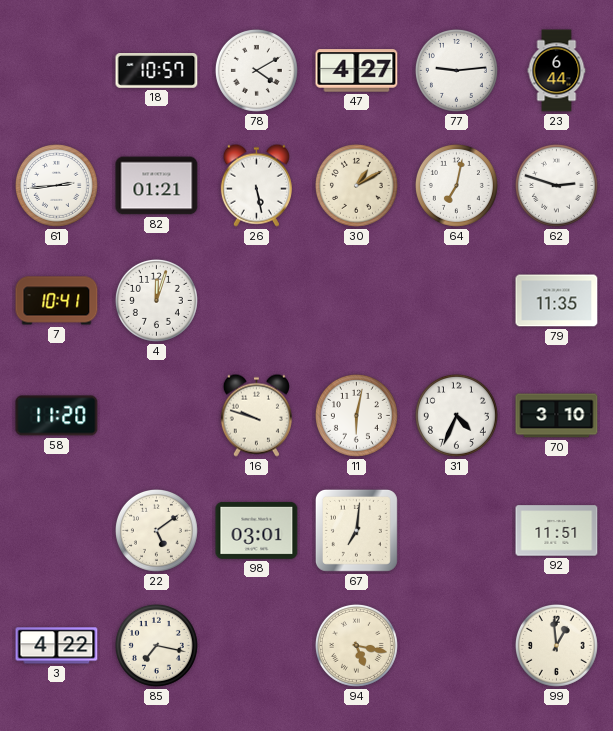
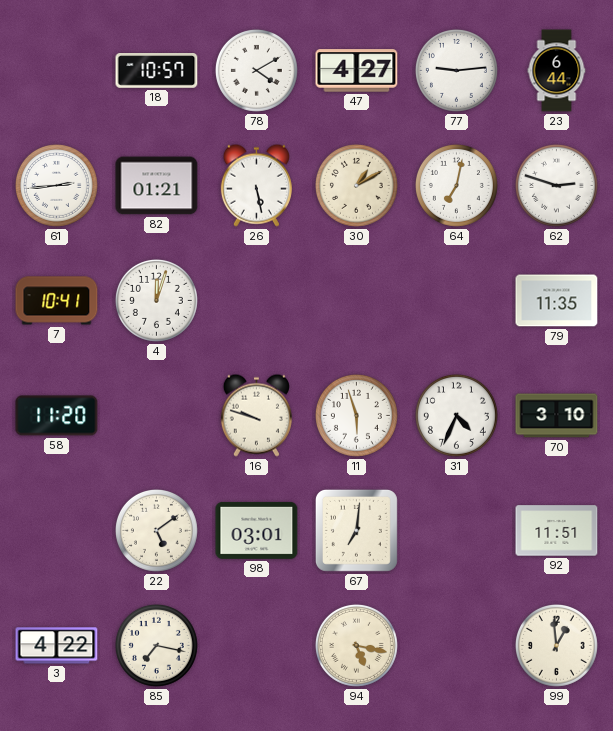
11: 6:02 -> 5:57 (356, 415)
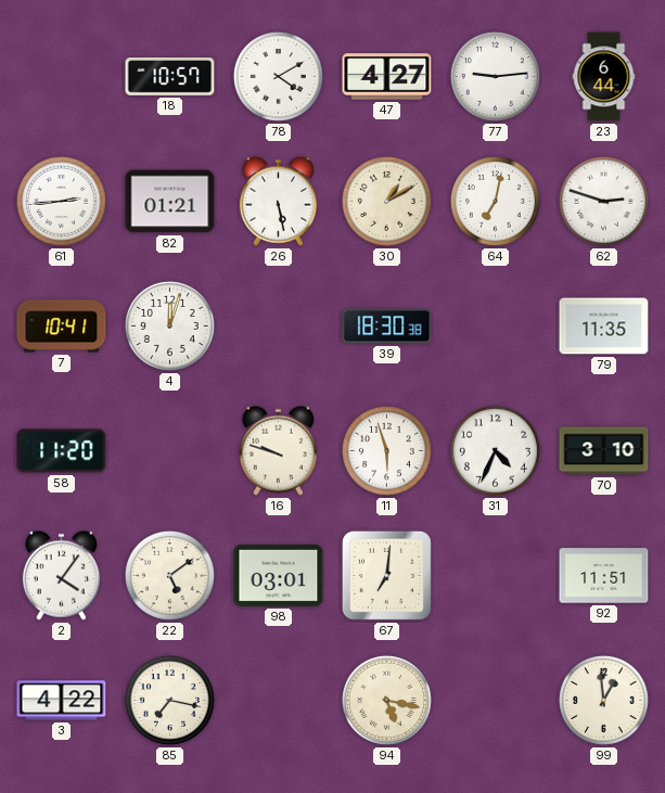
39: none -> 18:30 (387, 327)
2: none -> 4:06 (61, 575)
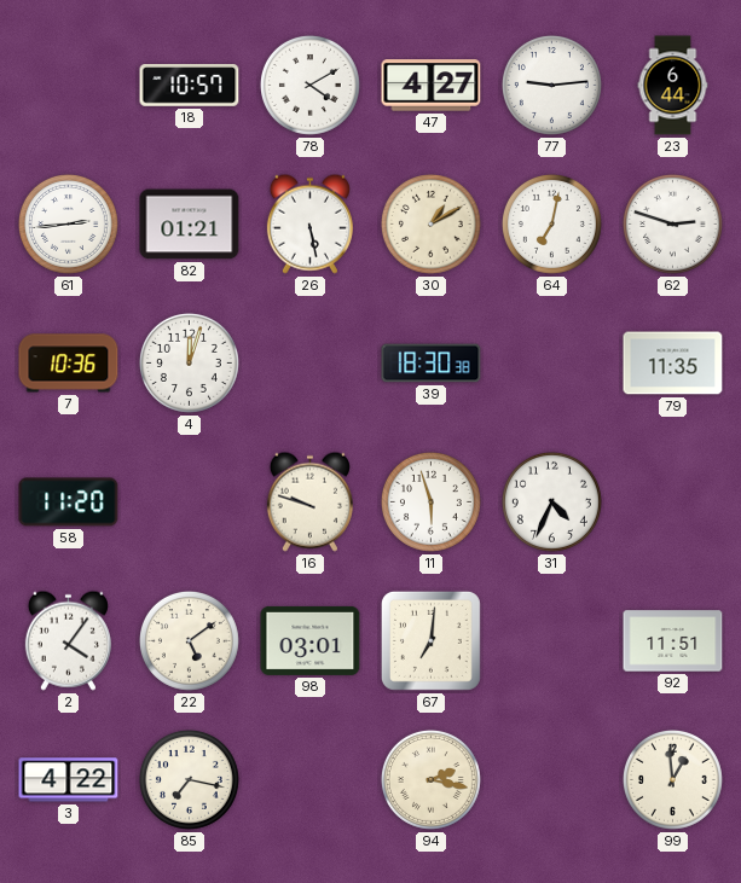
7: 10:41 -> 10:36 (69, 364)
70: 3:10 -> none (604, 451)
94: 5:17 -> 2:17 (430, 779)
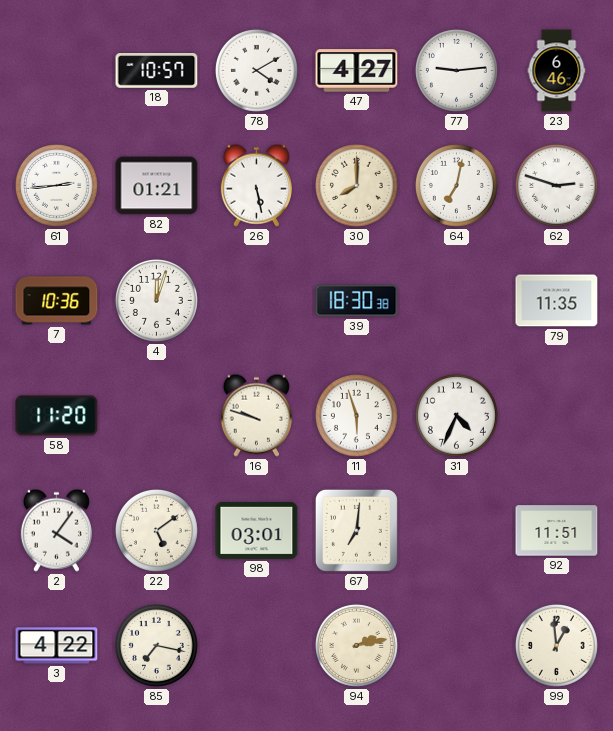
23: 6:44 -> 6:46 (557, 71)
30: 1:10 -> 8:00 (356, 185)
94: 2:17 -> 2:13 (356, 645)
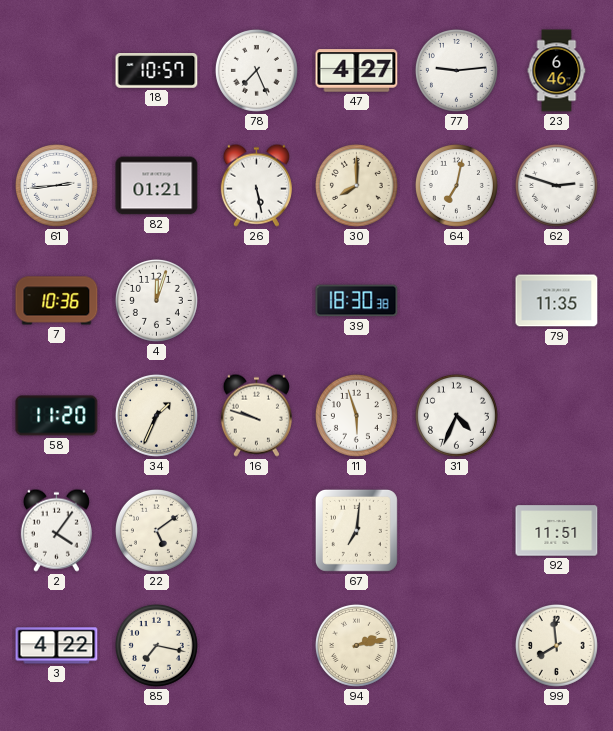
78: 4:10 -> 7:26 (256, 70)
34: none -> 1:34 (156, 415)
98: 03:01 -> none (257, 530)
99: 12:59 -> 7:59 (556, 645)
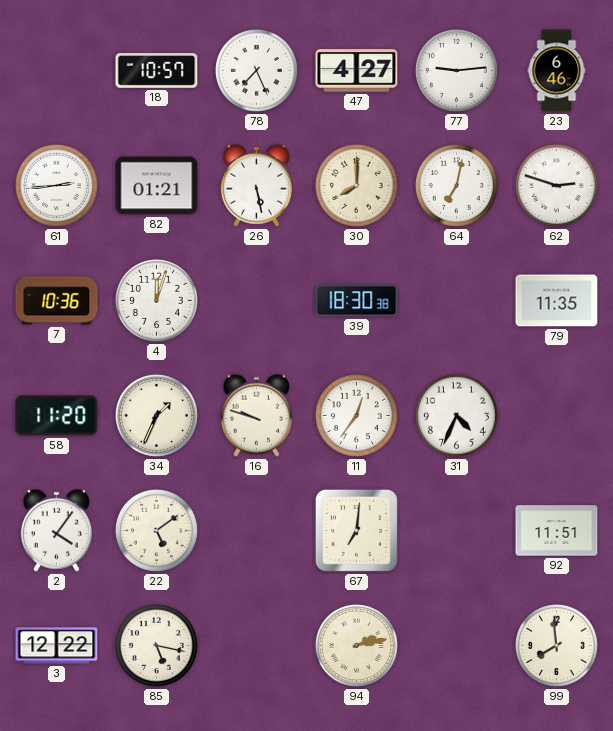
11: 5:57 -> 12:36 (356, 415)
3: 4:22 -> 12:22 (57, 646)
85: 7:17 -> 5:17 (156, 645)
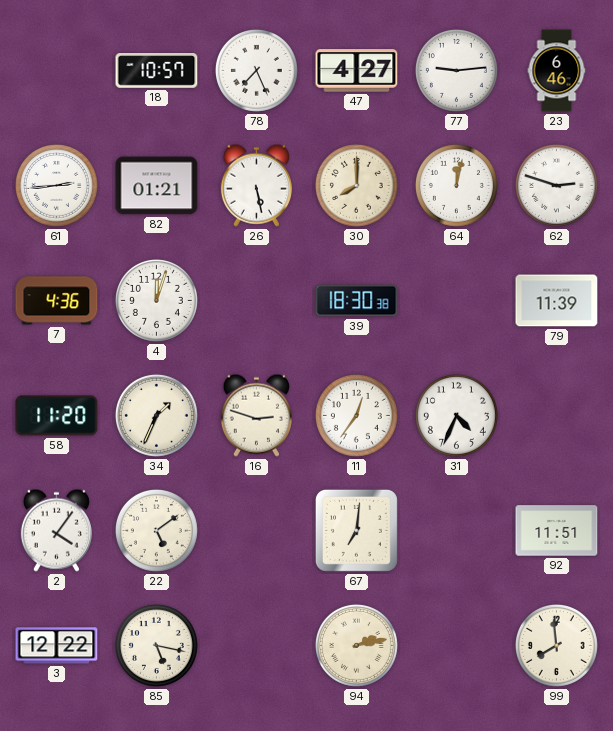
64: 7:02 -> 12:02 (456, 185)
7: 10:36 -> 4:36 (57, 301)
79: 11:35 -> 11:39 (557, 301)
16: 9:48 -> 2:48 (256, 415)
